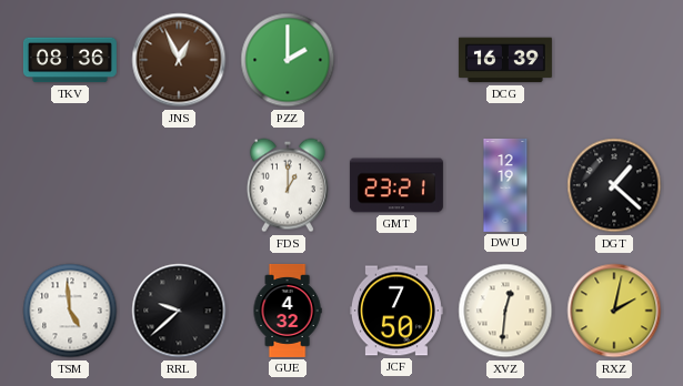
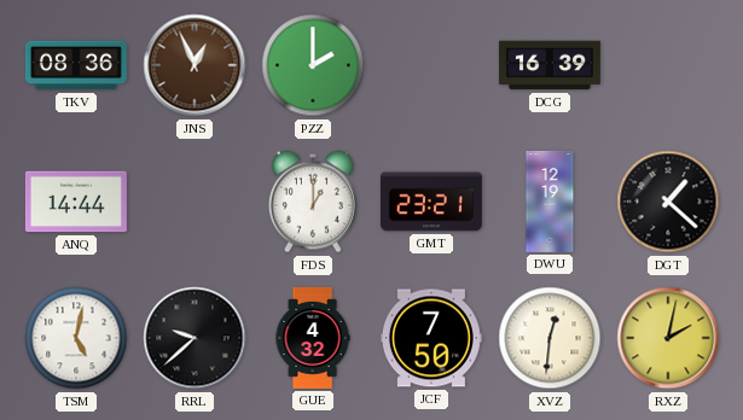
ANQ: none -> 14:44 (76, 202)
TSM: 4:59 -> 5:02 (76, 338)
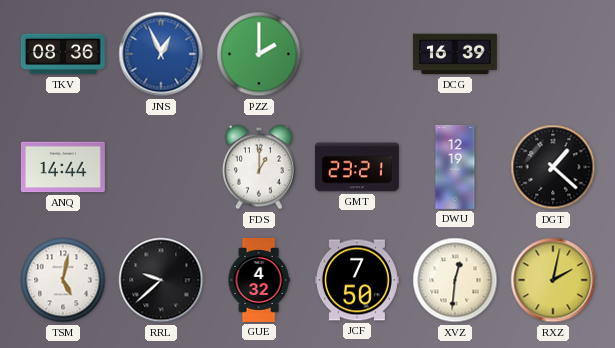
JNS dial: brown -> blue (161, 54)
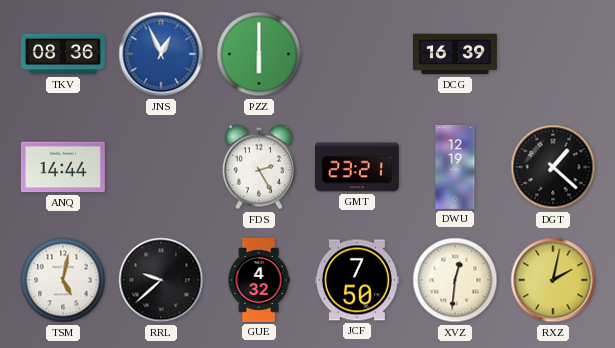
PZZ: 2:00 -> 6:00 (259, 54)
FDS: 1:00 -> 2:25 (259, 167)
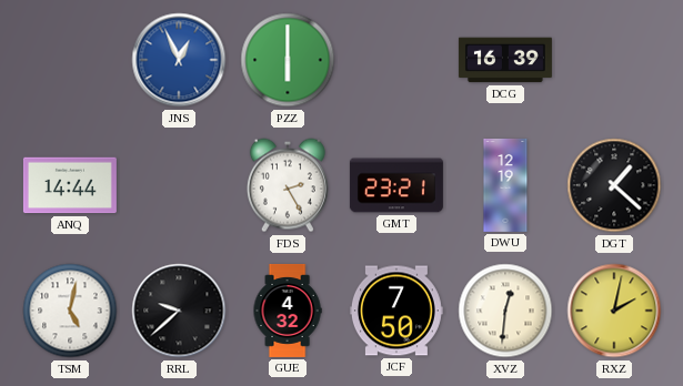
TKV: 08:36 -> none (63, 54)
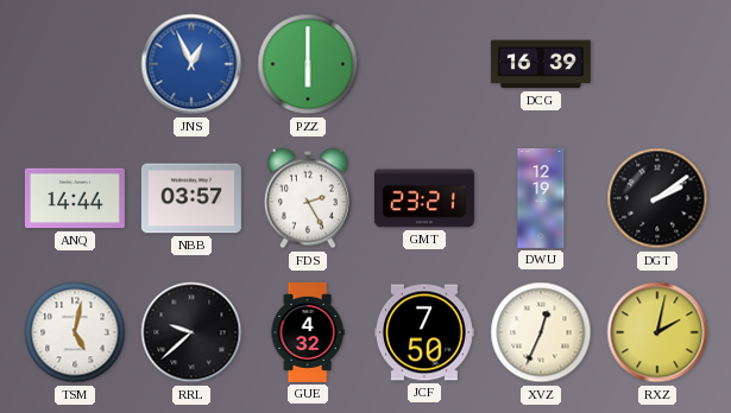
NBB: none -> 03:57 (191, 198)
DGT: 1:22 -> 2:09 (657, 198)
XVZ: 12:31 -> 12:34 (541, 332)
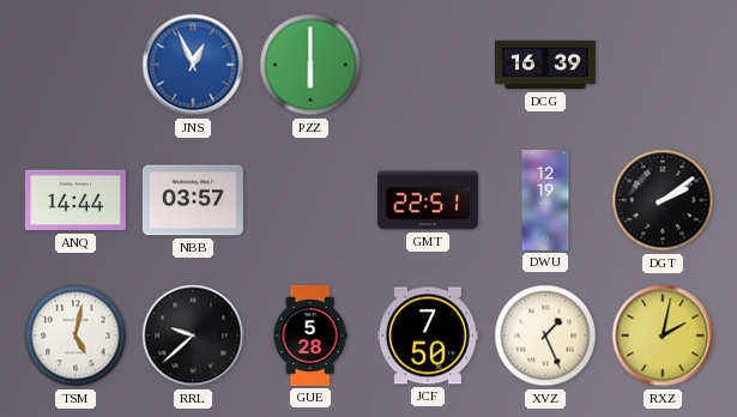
FDS: 2:25 -> none (308, 198)
GMT: 23:21 -> 22:51 (428, 200)
GUE: 4:32 -> 5:28 (310, 336)
XVZ: 12:34 -> 1:26 (545, 336)
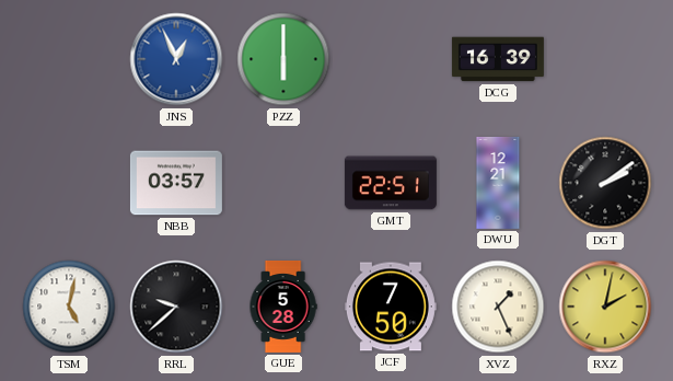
ANQ: 14:44 -> none (75, 200)
DWU: 12:19 -> 12:21 (498, 183)
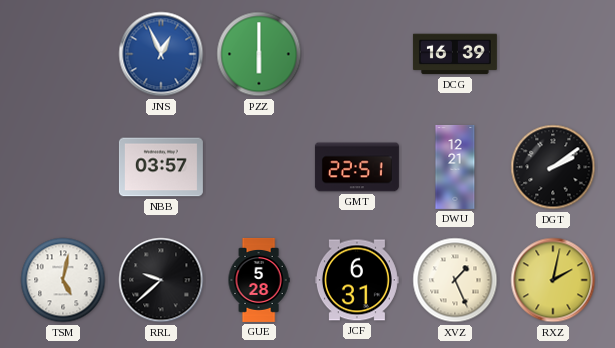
JCF: 7:50 -> 6:31 (357, 280)
